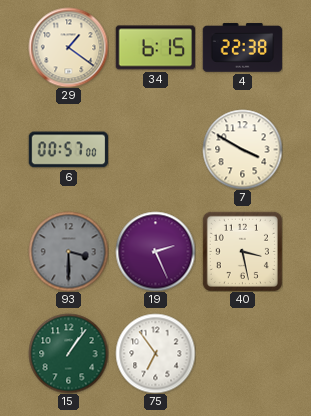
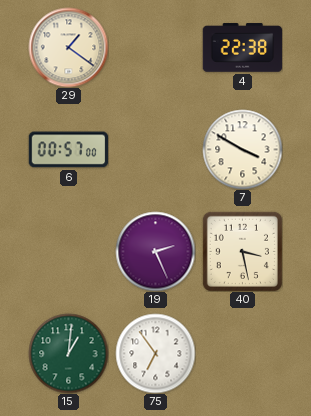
34: 6:15 -> none (155, 48)
93: 3:30 -> none (68, 251)
15: 1:06 -> 1:01 (68, 353)
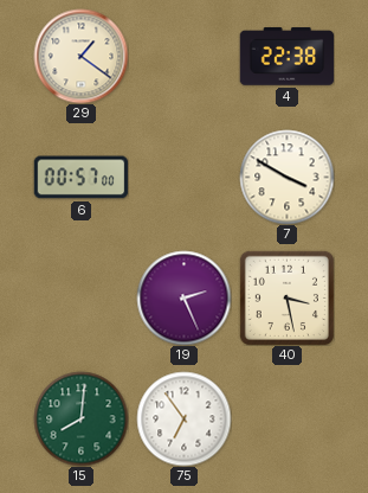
15: 1:01 -> 8:01 (80, 418)
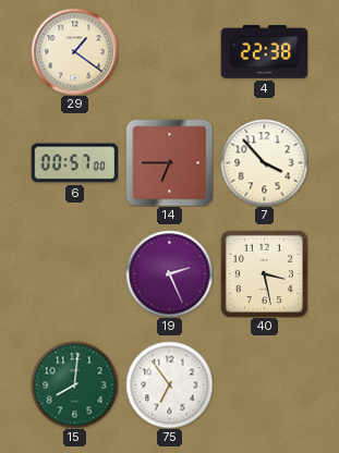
14: none -> 6:45 (169, 162)
7: 3:50 -> 3:53 (264, 162)
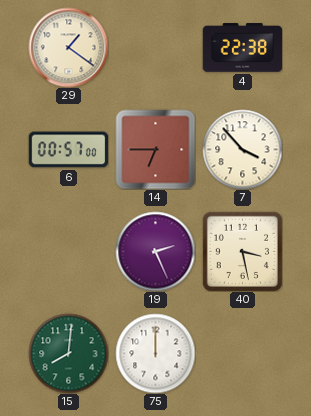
75: 6:54 -> 12:00 (155, 353)
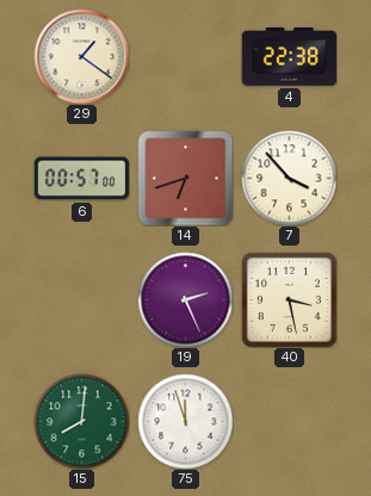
14: 6:45 -> 6:42 (185, 178)
75: 12:00 -> 11:57 (185, 421)
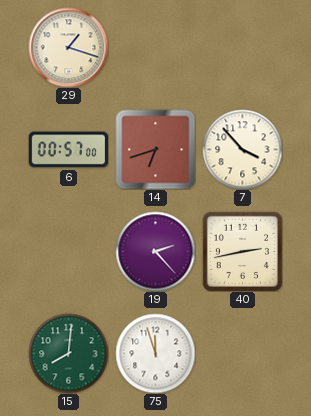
29: 1:21 -> 1:18 (68, 47)
4: 22:38 -> none (289, 57)
19: 2:26 -> 2:23 (155, 251)
40: 3:28 -> 2:43 (242, 251)
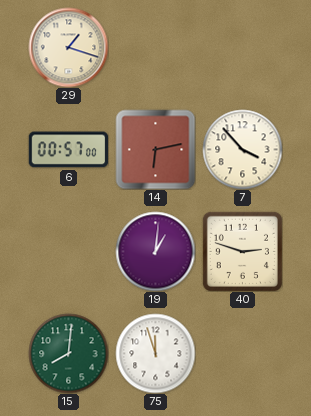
14: 6:42 -> 6:13 (155, 149)
19: 2:23 -> 1:01 (155, 251)
40: 2:43 -> 2:48 (242, 251)
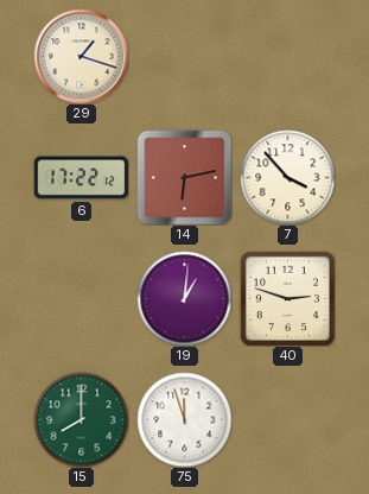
6: 00:57 -> 17:22 (81, 178)
15: 8:01 -> 8:00 (81, 419)
